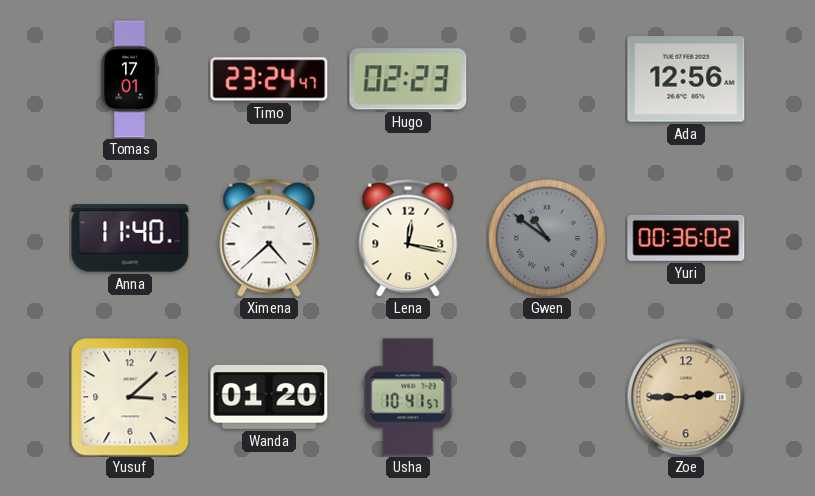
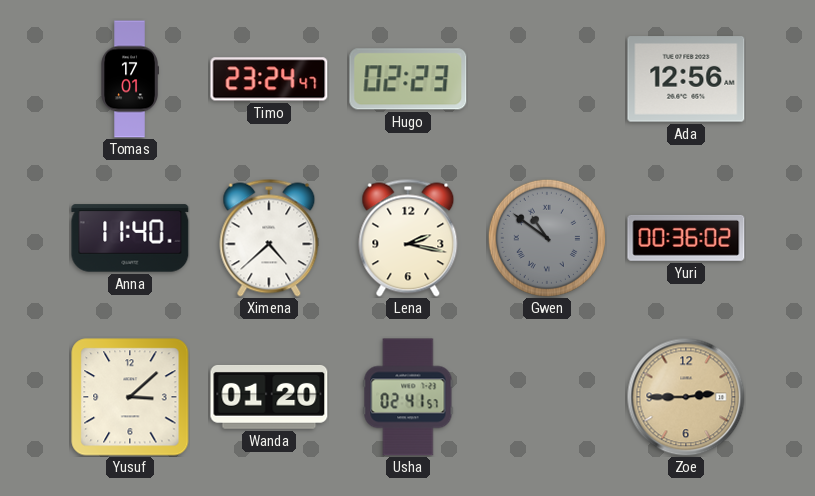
Lena: 12:17 -> 2:17 (408, 238)
Usha: 10:41 -> 02:41 (408, 397)
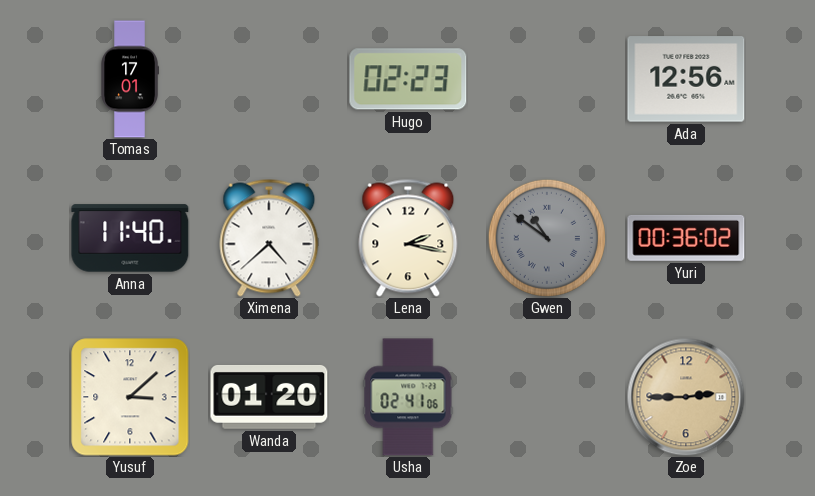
Timo: 23:24 -> none (269, 79)
Usha: 02:41:57 -> 02:41:06 (408, 397)
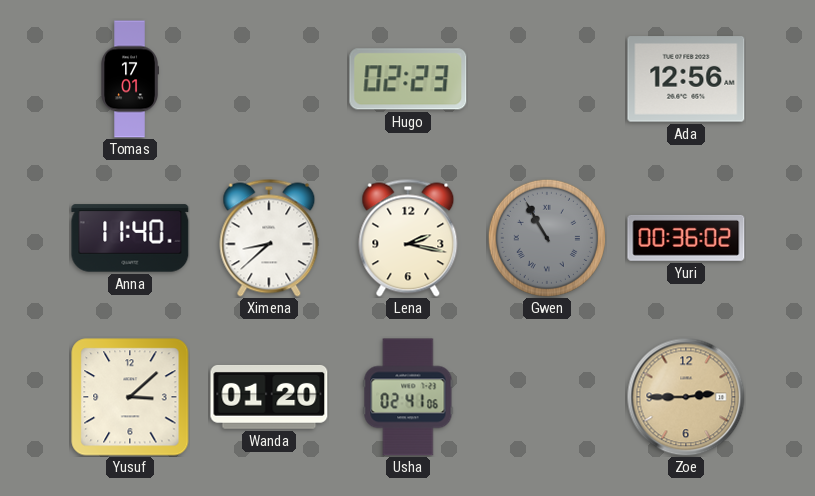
Ximena: 4:38 -> 8:38 (269, 238)
Gwen: 10:51 -> 10:55 (547, 238)
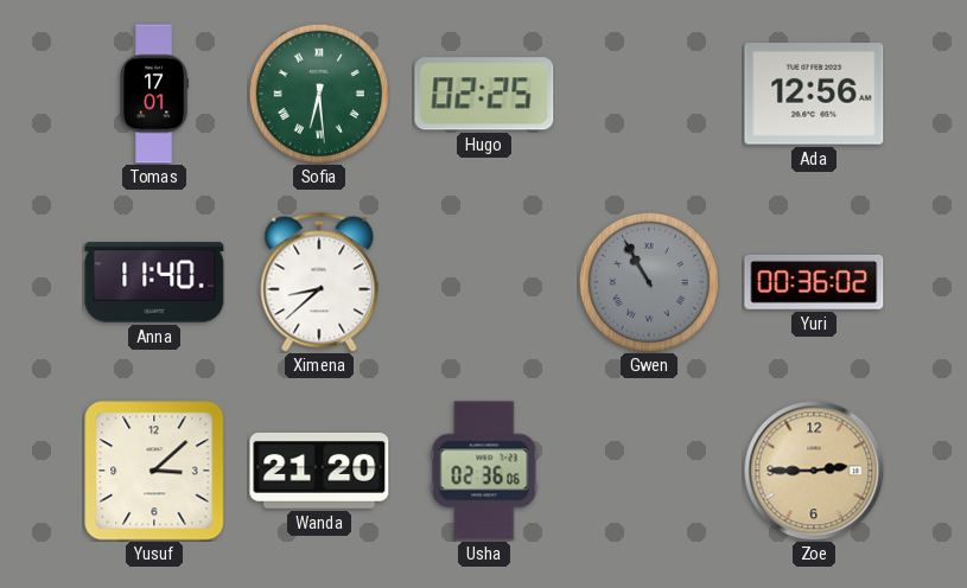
Sofia: none -> 6:29 (319, 94)
Hugo: 02:23 -> 02:25 (484, 94)
Lena: 2:17 -> none (408, 238)
Wanda: 01:20 -> 21:20 (319, 471)
Usha: 02:41 -> 02:36 (484, 471)
